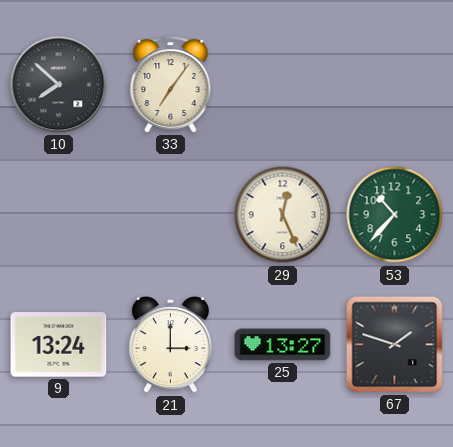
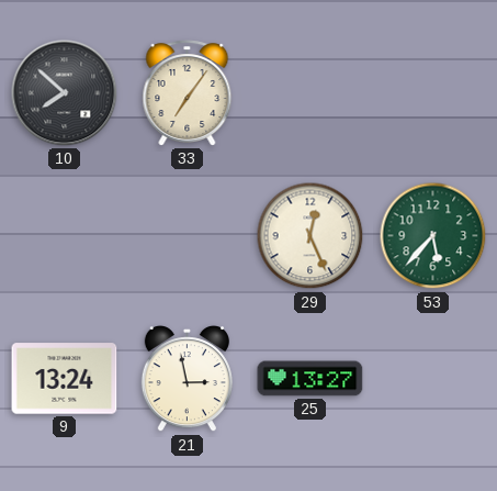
53: 10:37 -> 5:37 (433, 236)
21: 3:00 -> 2:58 (187, 380)
67: 1:48 -> none (395, 345)
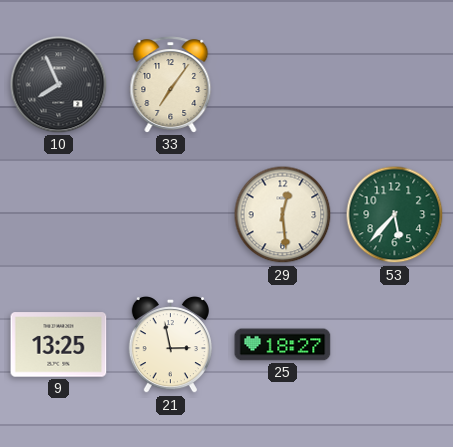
10: 7:52 -> 7:56 (59, 85)
29: 12:26 -> 12:29 (283, 215)
9: 13:24 -> 13:25 (59, 345)
25: 13:27 -> 18:27 (283, 345)
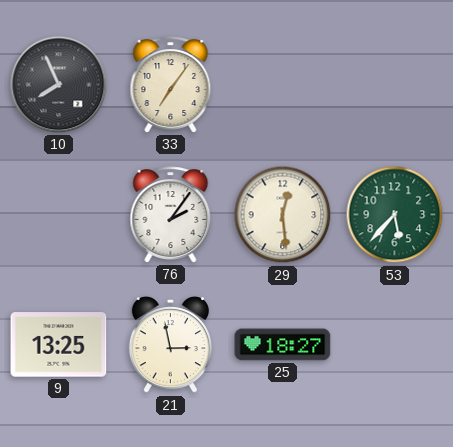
76: none -> 2:06 (171, 215)
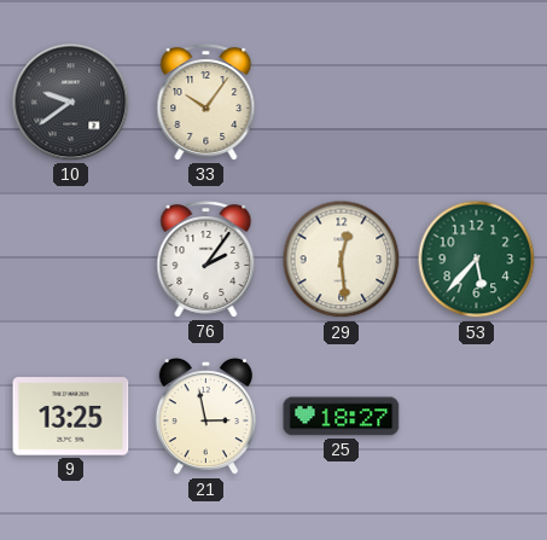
10: 7:56 -> 9:39 (71, 103)
33: 7:06 -> 10:06 (206, 103)
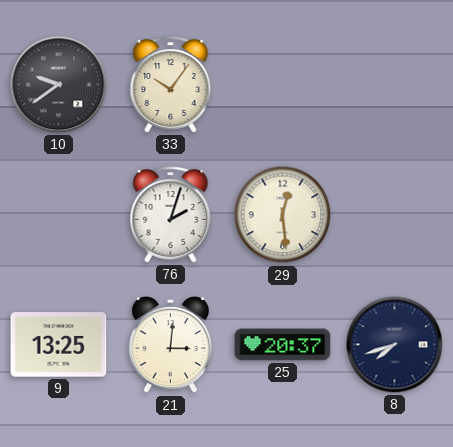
76: 2:06 -> 2:03 (171, 215)
53: 5:37 -> none (477, 260)
21: 2:58 -> 3:01 (170, 346)
25: 18:27 -> 20:37 (283, 345)
8: none -> 7:42 (395, 345)
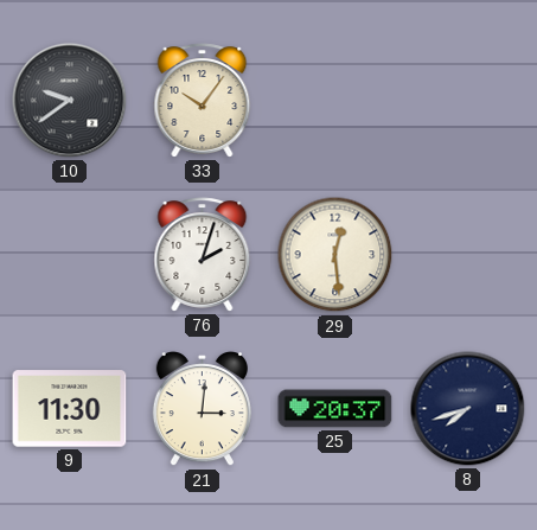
9: 13:25 -> 11:30 (70, 409)
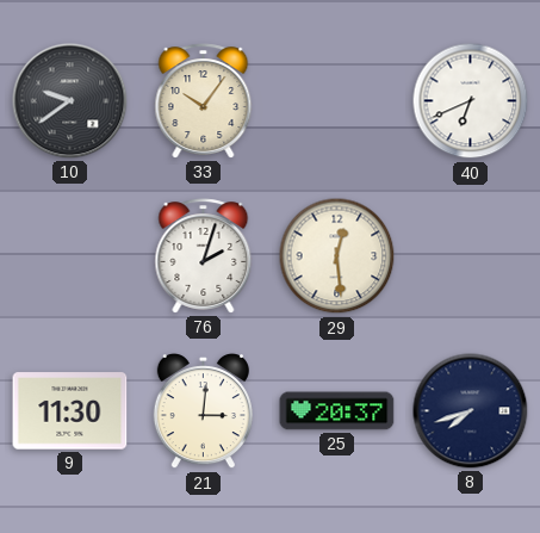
40: none -> 6:41 (471, 101)
